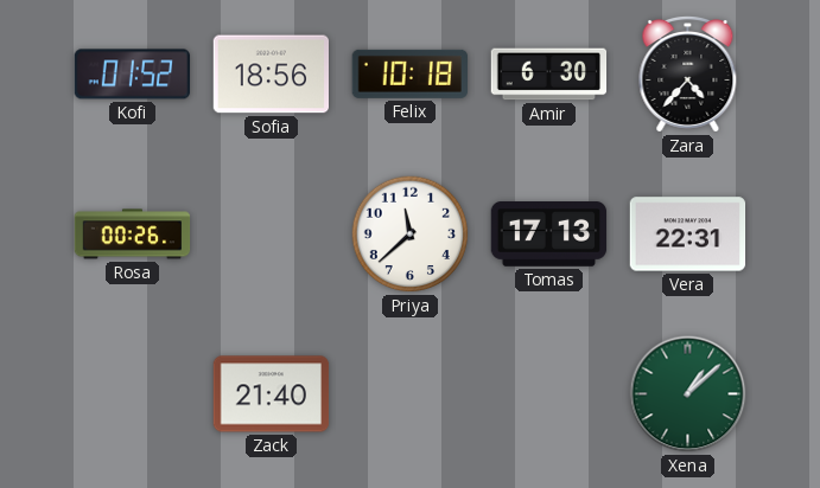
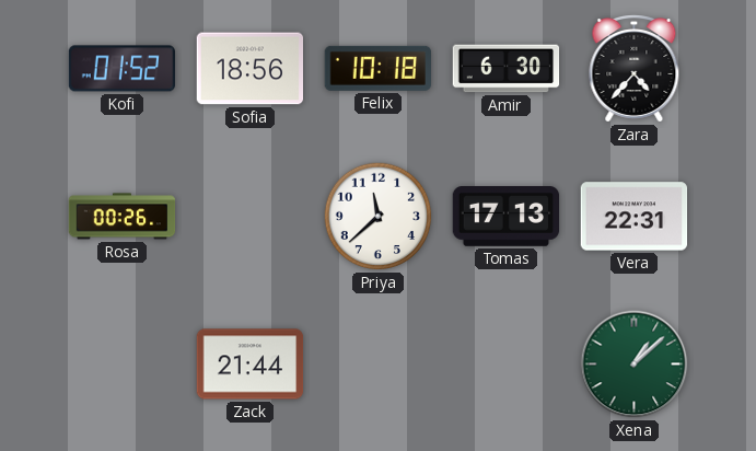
Zack: 21:40 -> 21:44 (251, 365)
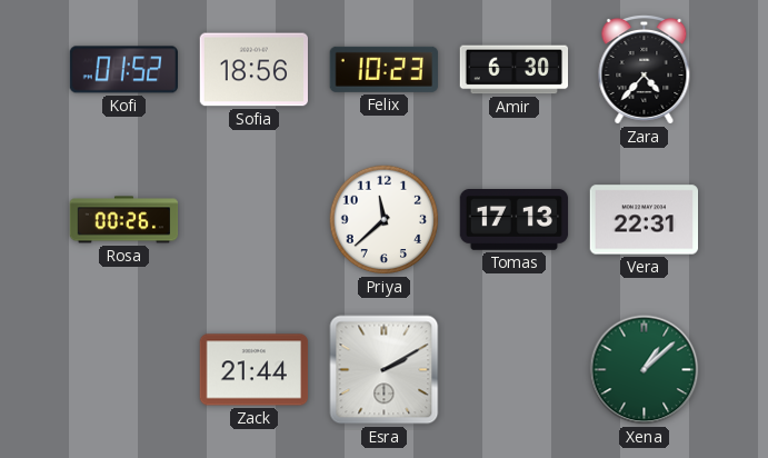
Felix: 10:18 -> 10:23 (383, 69)
Esra: none -> 2:10 (385, 370)
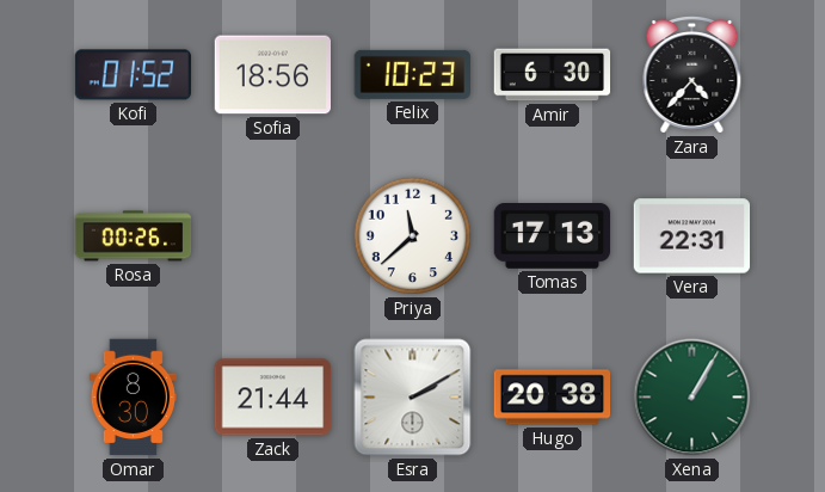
Omar: none -> 8:30 (134, 398)
Hugo: none -> 20:38 (553, 398)
Xena: 1:08 -> 1:05 (692, 398)
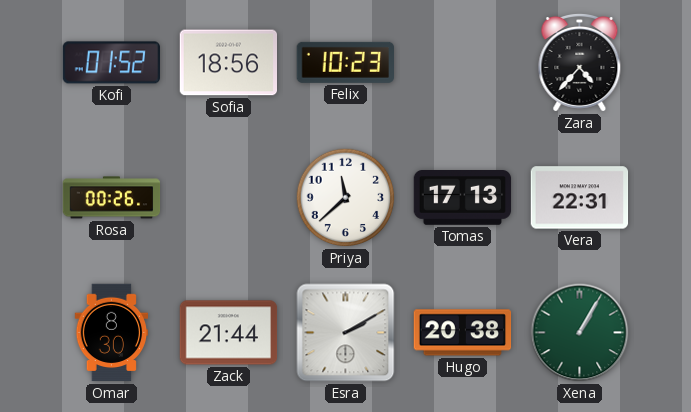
Amir: 6:30 -> none (553, 75)
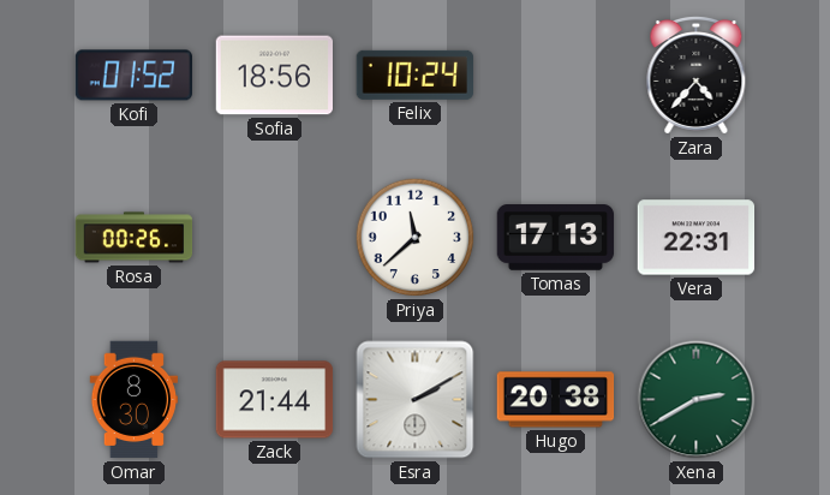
Felix: 10:23 -> 10:24 (414, 74)
Xena: 1:05 -> 2:40 (697, 400)
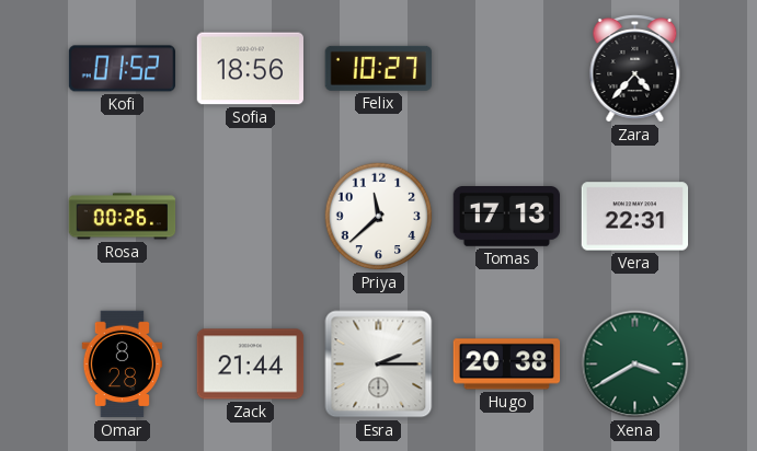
Felix: 10:24 -> 10:27 (378, 68)
Omar: 8:30 -> 8:28 (123, 365)
Esra: 2:10 -> 2:15 (379, 365)
Xena: 2:40 -> 3:40 (635, 365)
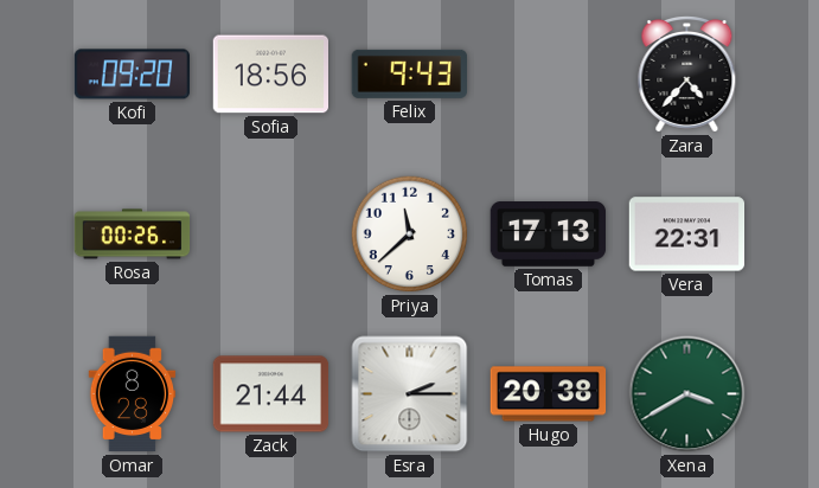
Kofi: 01:52 -> 09:20 (132, 75)
Felix: 10:27 -> 9:43 (409, 73)
